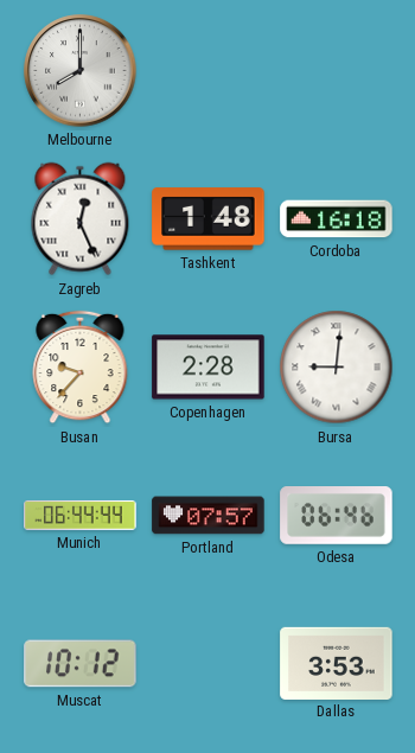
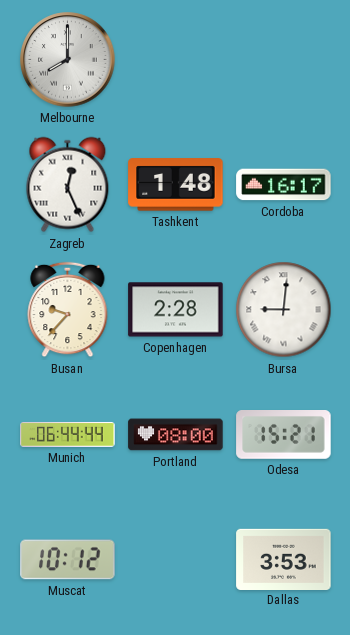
Cordoba: 16:18 -> 16:17 (284, 185)
Portland: 07:57 -> 08:00 (176, 435)
Odesa: 06:46 -> 15:21 (284, 435)
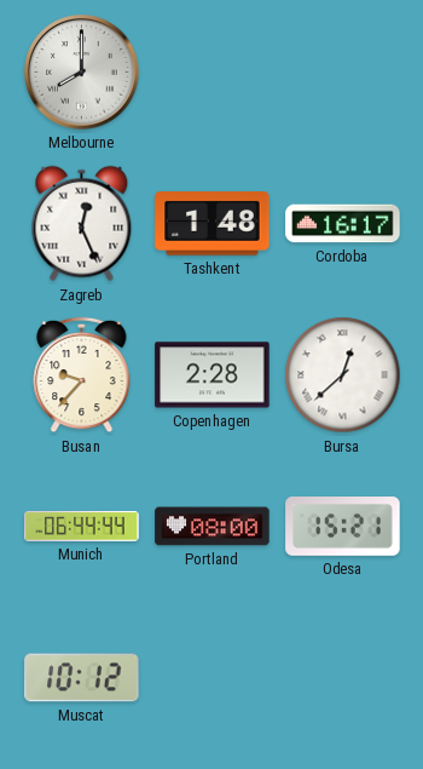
Bursa: 9:01 -> 12:38 (343, 375)
Dallas: 3:53 -> none (284, 559)
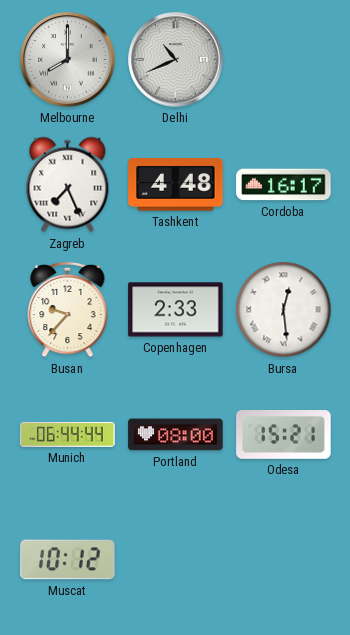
Delhi: none -> 10:41 (176, 60)
Zagreb: 12:26 -> 7:26 (68, 185)
Tashkent: 1:48 -> 4:48 (176, 185)
Copenhagen: 2:28 -> 2:33 (176, 310)
Bursa: 12:38 -> 12:29 (284, 310)
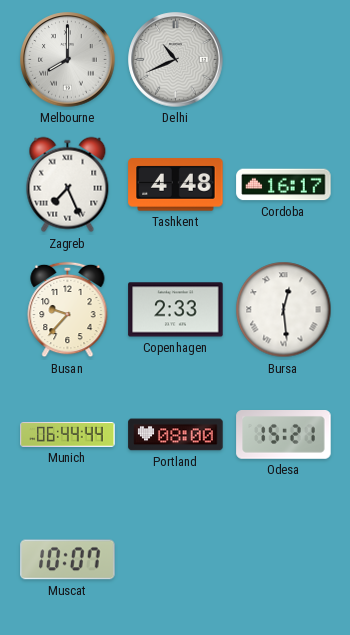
Muscat: 10:12 -> 10:07 (68, 560)
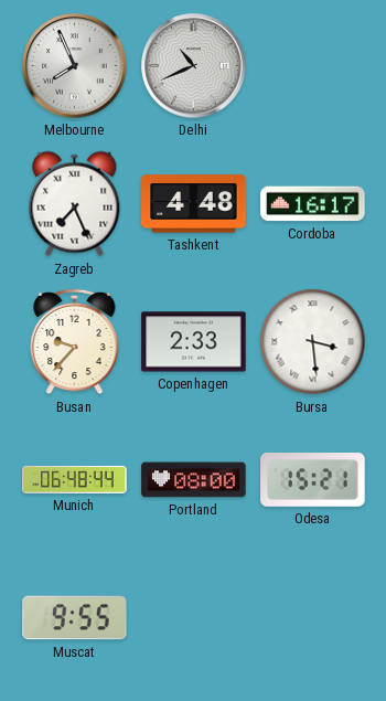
Melbourne: 8:00 -> 7:56 (75, 66)
Bursa: 12:29 -> 3:29 (313, 342)
Munich: 06:44 -> 06:48 (75, 479)
Muscat: 10:07 -> 9:55 (75, 618)
